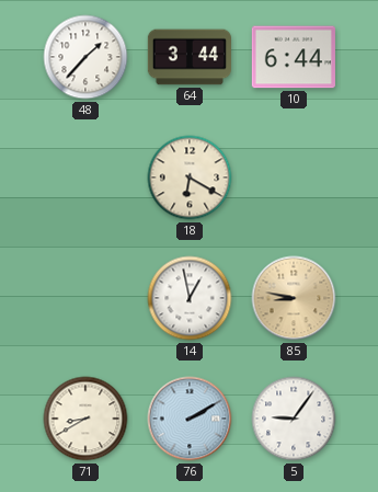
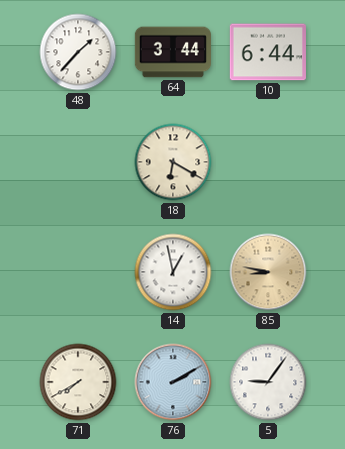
71: 8:40 -> 7:40 (78, 382)
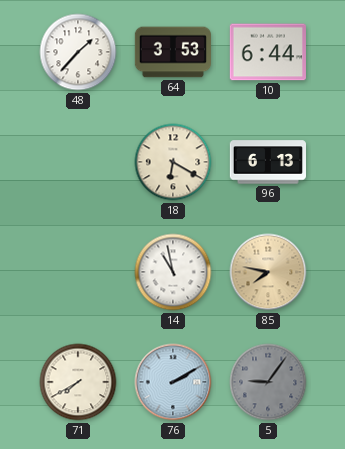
64: 3:44 -> 3:53 (172, 52)
96: none -> 6:13 (267, 162)
14: 12:58 -> 10:58 (173, 272)
85: 8:47 -> 7:47 (268, 272)
5 dial: white -> grey (268, 382)
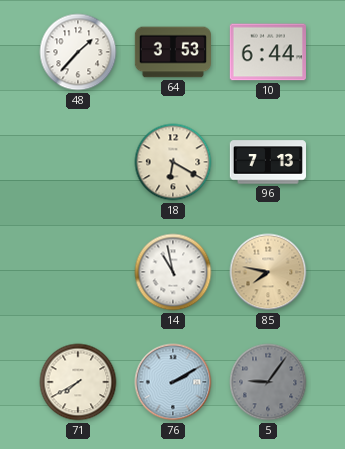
96: 6:13 -> 7:13 (267, 162)
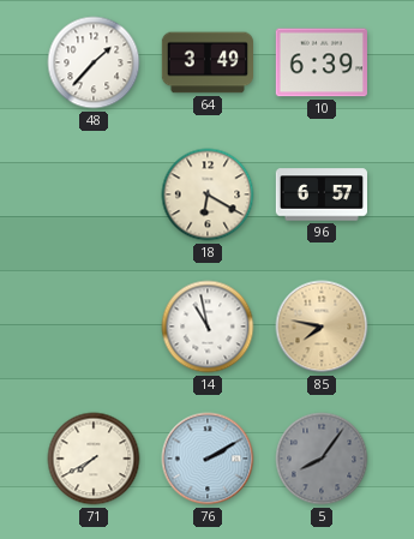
64: 3:53 -> 3:49 (206, 62)
10: 6:44 -> 6:39 (320, 62)
96: 7:13 -> 6:57 (320, 194)
5: 9:06 -> 8:06 (322, 459)
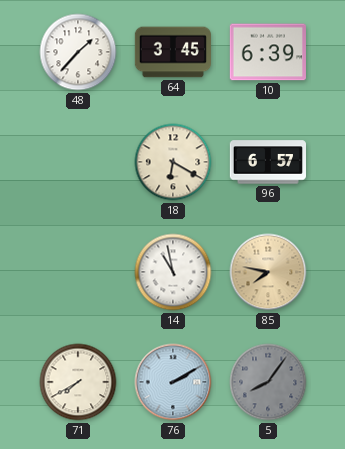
64: 3:49 -> 3:45 (172, 52)
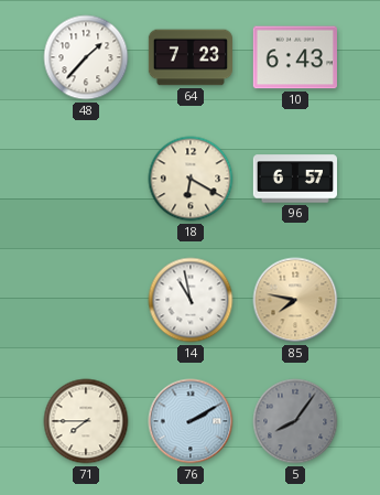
64: 3:45 -> 7:23 (189, 57)
10: 6:39 -> 6:43 (294, 57)
71: 7:40 -> 7:45 (86, 421)
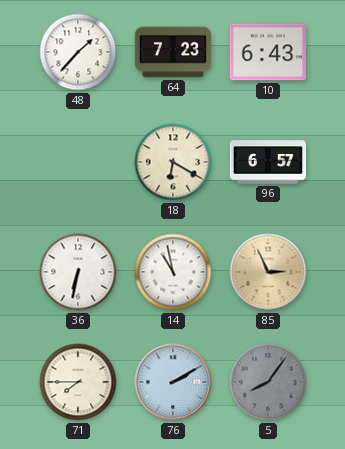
36: none -> 6:32 (78, 272)
85: 7:47 -> 2:56 (268, 272)
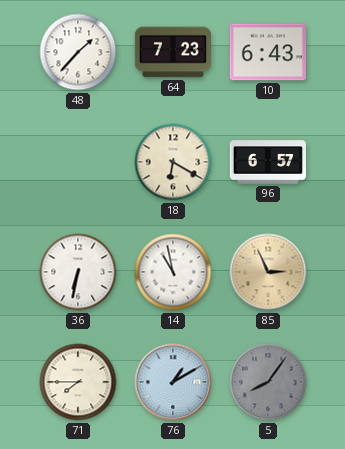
76: 2:10 -> 1:10 (173, 382)
